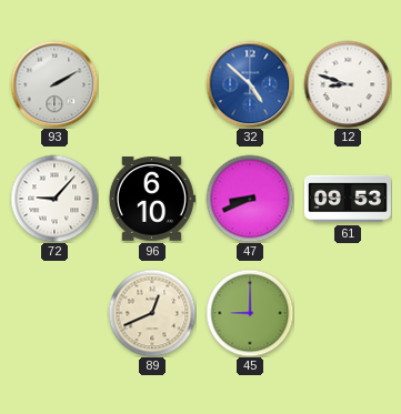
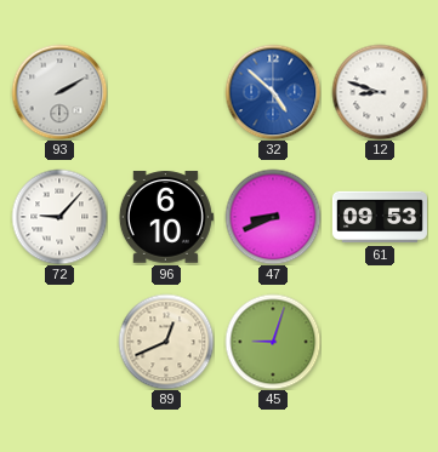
45: 9:00 -> 9:03 (273, 342)
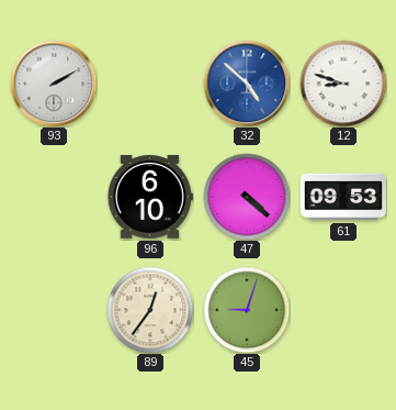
72: 9:07 -> none (59, 217)
47: 8:41 -> 4:22 (247, 197)
89: 12:41 -> 12:36 (150, 310)
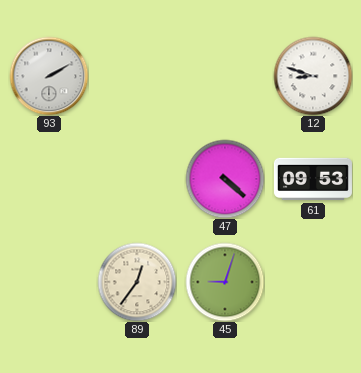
32: 4:52 -> none (247, 84)
96: 6:10 -> none (150, 197)
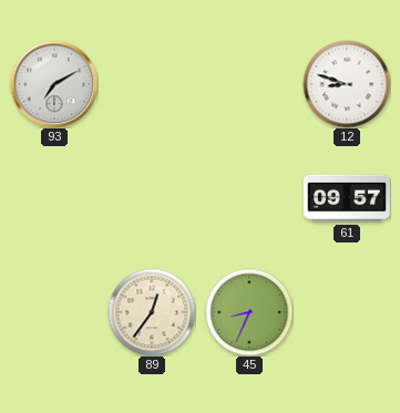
93: 2:10 -> 7:10 (54, 84)
47: 4:22 -> none (225, 179)
61: 09:53 -> 09:57 (347, 198)
45: 9:03 -> 8:34 (249, 312)
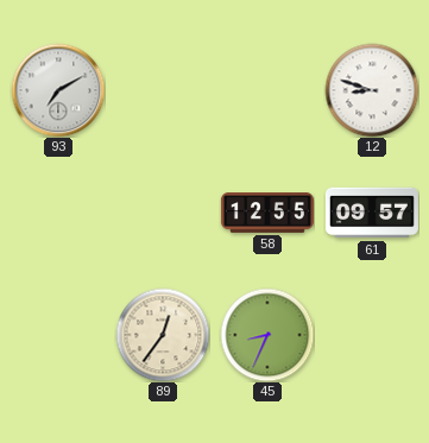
58: none -> 12:55 (267, 214)
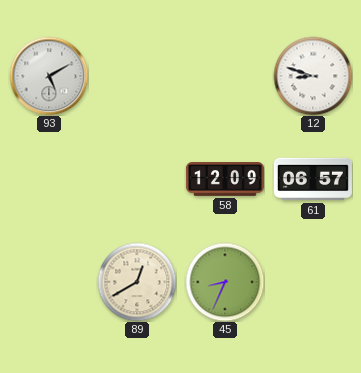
93: 7:10 -> 5:10 (49, 76)
58: 12:55 -> 12:09 (225, 180)
61: 09:57 -> 06:57 (313, 179)
89: 12:36 -> 12:40 (137, 282)
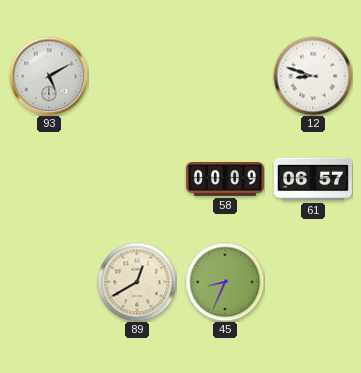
58: 12:09 -> 00:09 (225, 180)
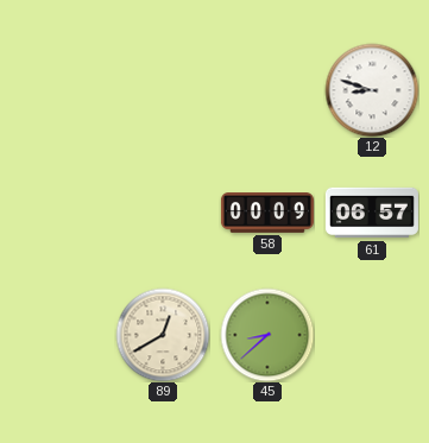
93: 5:10 -> none (49, 76)
45: 8:34 -> 8:38 (267, 335)
